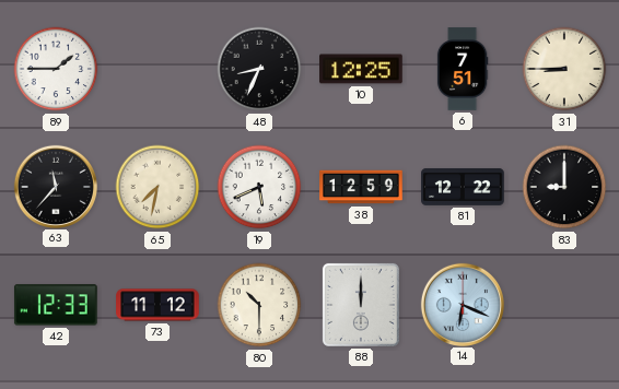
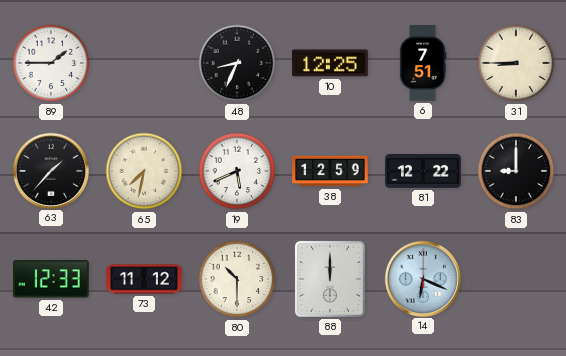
63: 11:37 -> 1:37 (50, 170)
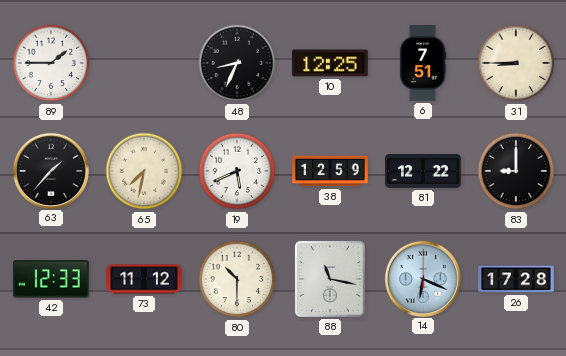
88: 12:00 -> 11:17 (330, 279)
26: none -> 17:28 (516, 279)
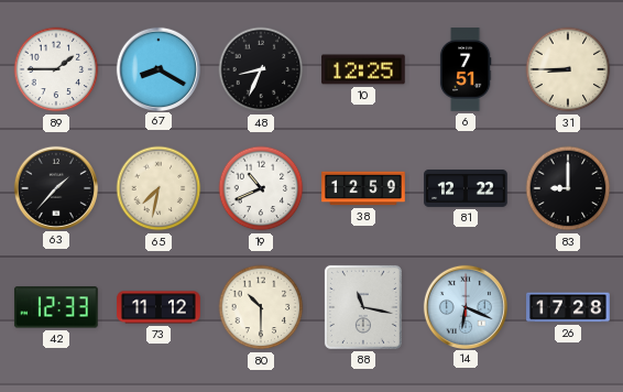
67: none -> 8:20 (157, 68)
19: 5:41 -> 10:41 (261, 188)
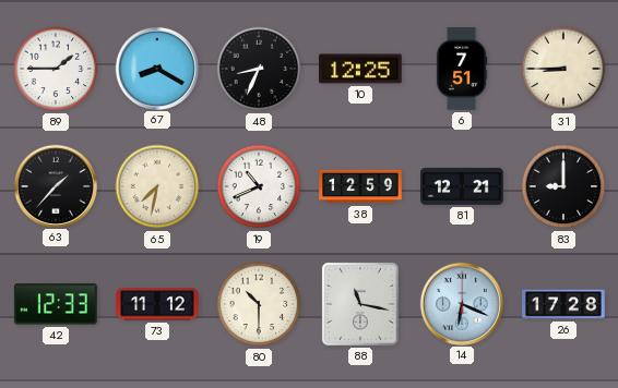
81: 12:22 -> 12:21 (462, 186)
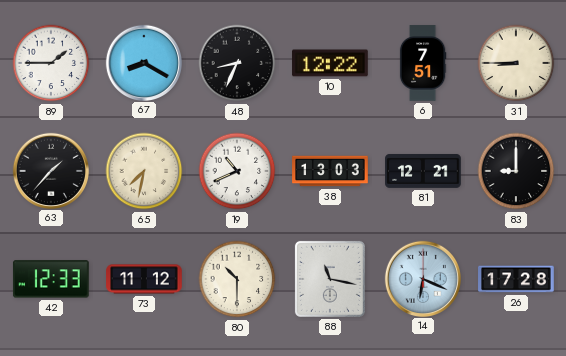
10: 12:25 -> 12:22 (330, 63)
38: 12:59 -> 13:03 (330, 171)
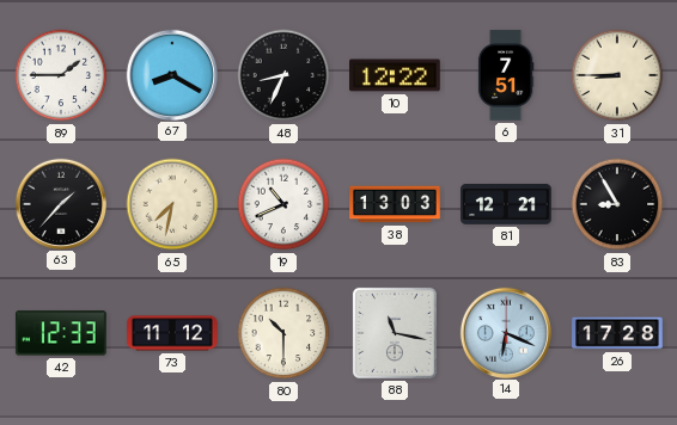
83: 9:00 -> 8:55 (617, 204)
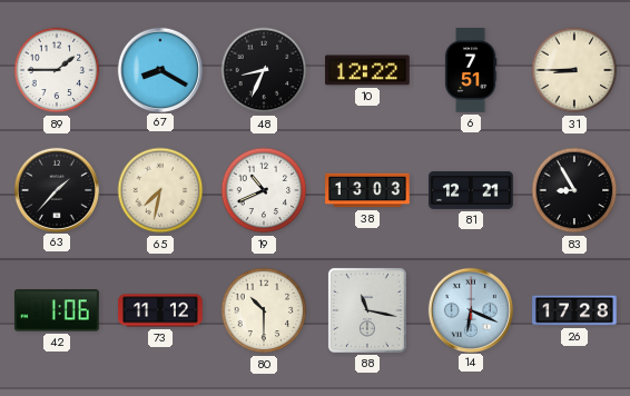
42: 12:33 -> 1:06 (57, 310)
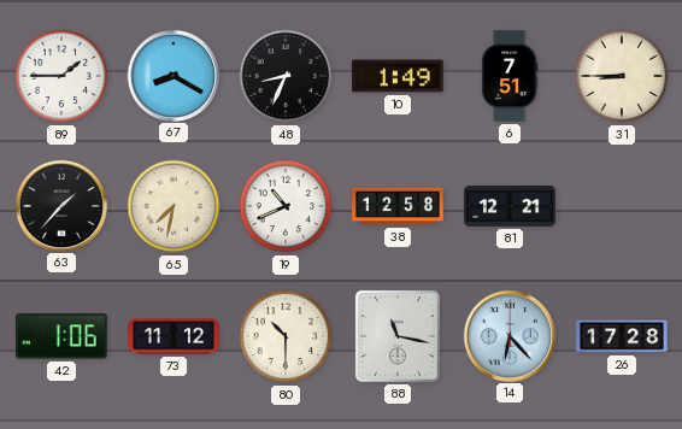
10: 12:22 -> 1:49 (398, 76)
38: 13:03 -> 12:58 (398, 206)
83: 8:55 -> none (574, 190)
14: 6:19 -> 6:23 (508, 335)
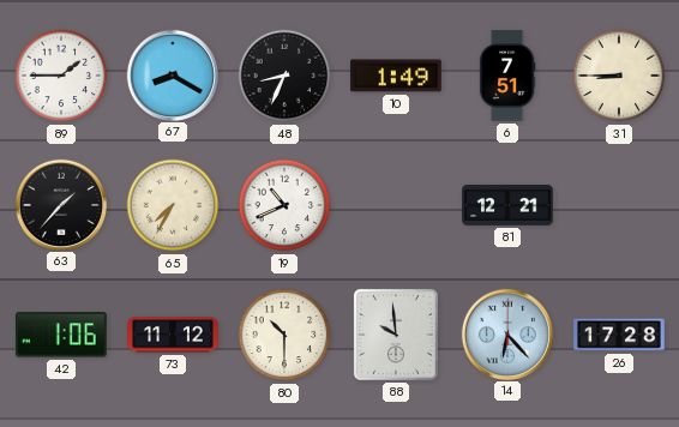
65: 7:32 -> 7:35 (173, 205)
38: 12:58 -> none (398, 206)
88: 11:17 -> 9:59 (396, 335)
